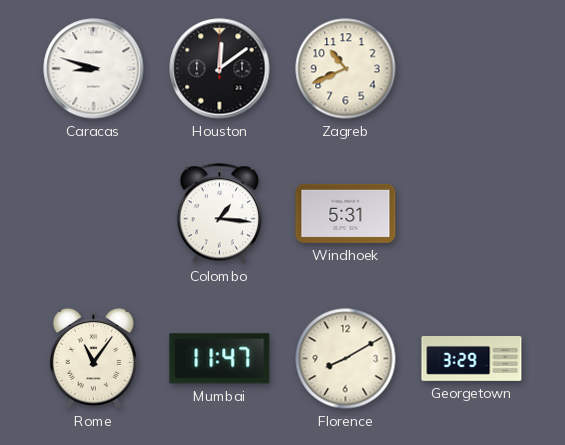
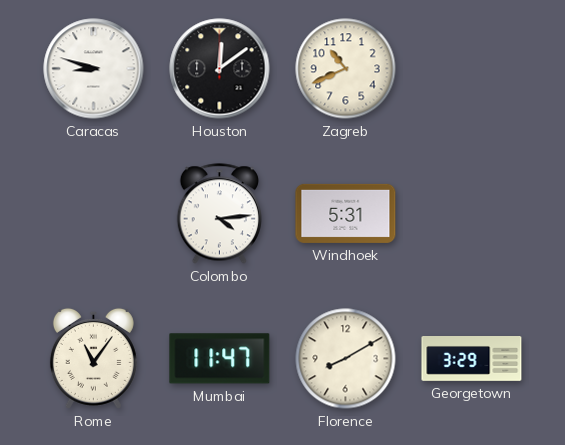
Colombo: 1:16 -> 4:14 (219, 214)
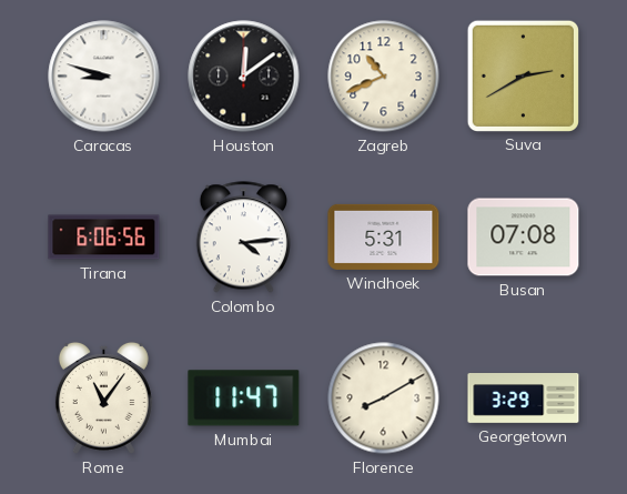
Suva: none -> 2:40 (523, 75)
Tirana: none -> 6:06 (104, 238)
Busan: none -> 07:08 (524, 238)
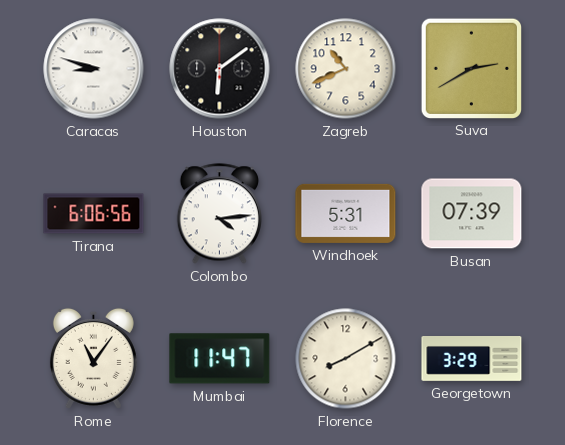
Houston: 12:09 -> 6:09 (220, 69)
Busan: 07:08 -> 07:39 (472, 214)
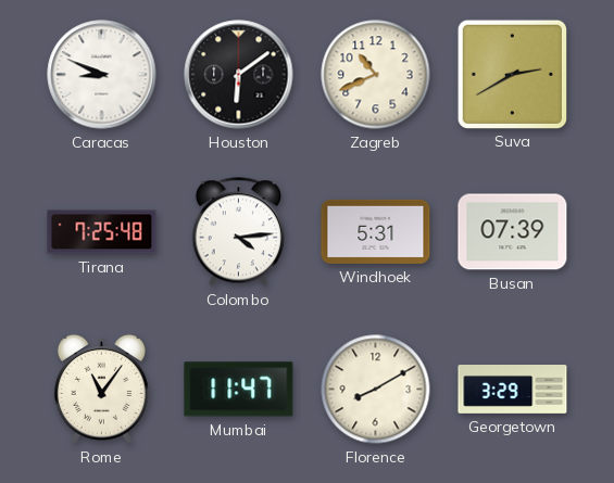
Caracas: 8:48 -> 8:49 (102, 75)
Tirana: 6:06 -> 7:25 (102, 232)
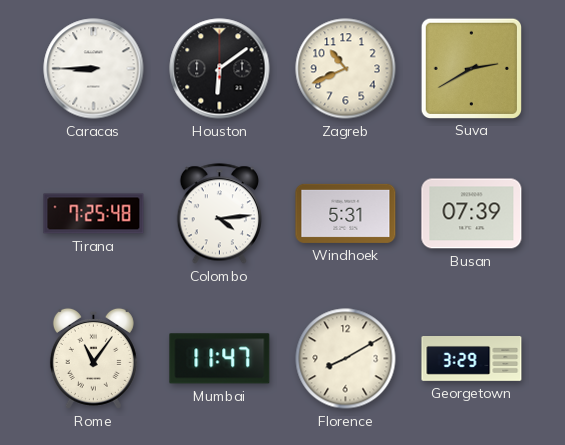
Caracas: 8:49 -> 8:45 (94, 69)
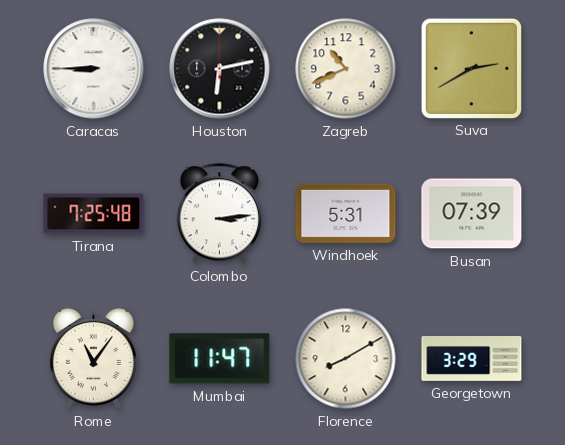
Houston: 6:09 -> 6:13 (220, 69)
Colombo: 4:14 -> 3:14 (219, 214)
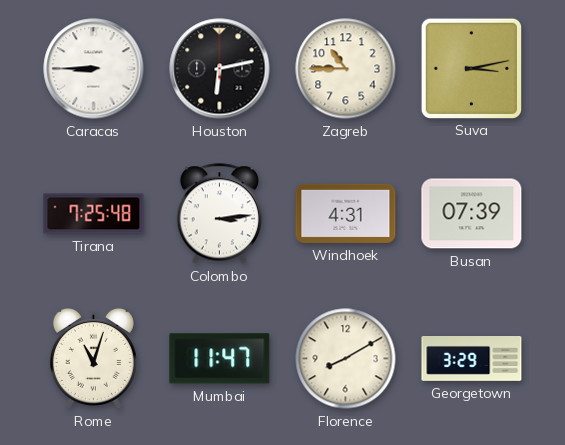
Zagreb: 10:41 -> 10:45 (346, 69)
Suva: 2:40 -> 3:13 (471, 68)
Windhoek: 5:31 -> 4:31 (346, 213)
Rome: 11:06 -> 11:03 (93, 358)
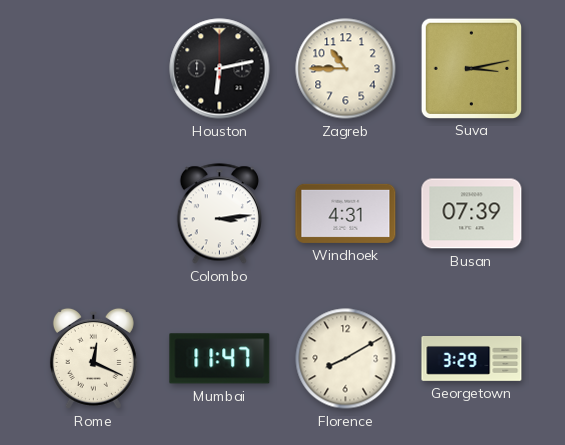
Caracas: 8:45 -> none (94, 69)
Tirana: 7:25 -> none (94, 214)
Rome: 11:03 -> 12:19 (93, 358)
